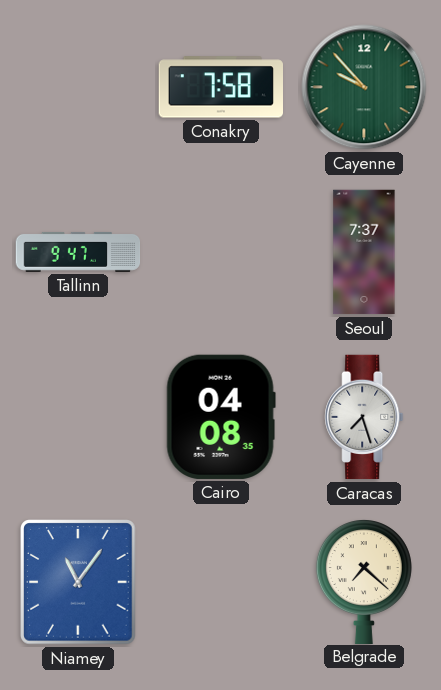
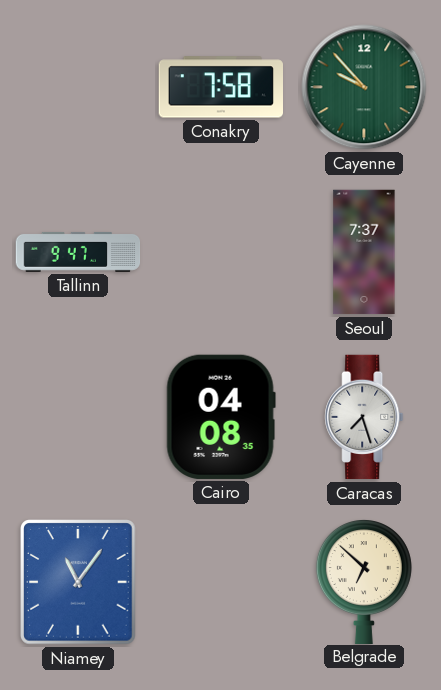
Belgrade: 7:22 -> 6:52 (364, 582)
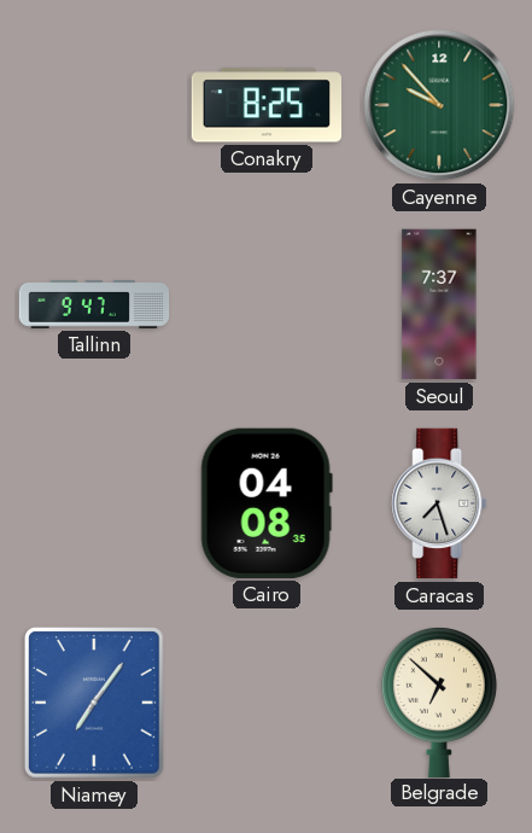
Conakry: 7:58 -> 8:25 (265, 105)
Niamey: 11:06 -> 7:06 (94, 703)
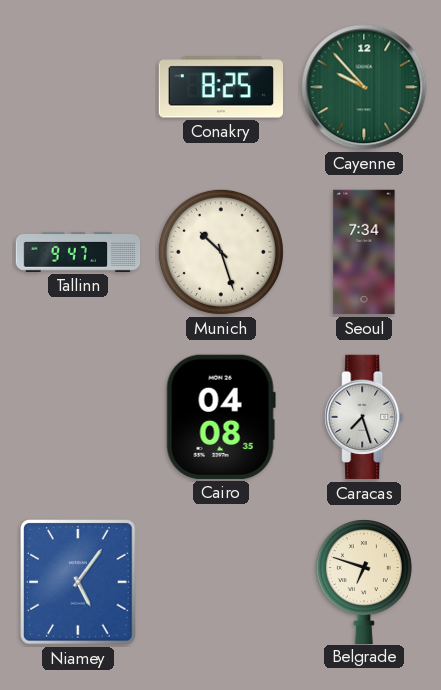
Munich: none -> 10:27 (221, 252)
Seoul: 7:37 -> 7:34 (364, 252)
Niamey: 7:06 -> 5:06 (78, 582)
Belgrade: 6:52 -> 6:48 (364, 582)
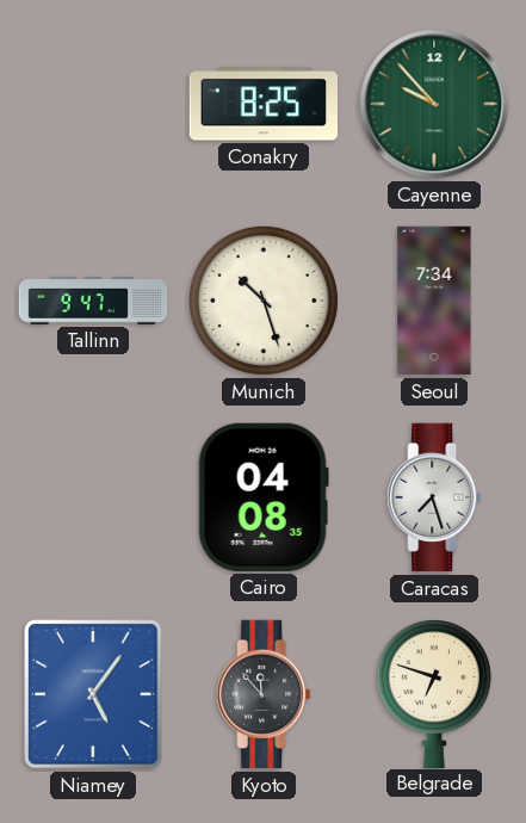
Kyoto: none -> 11:53 (264, 694)
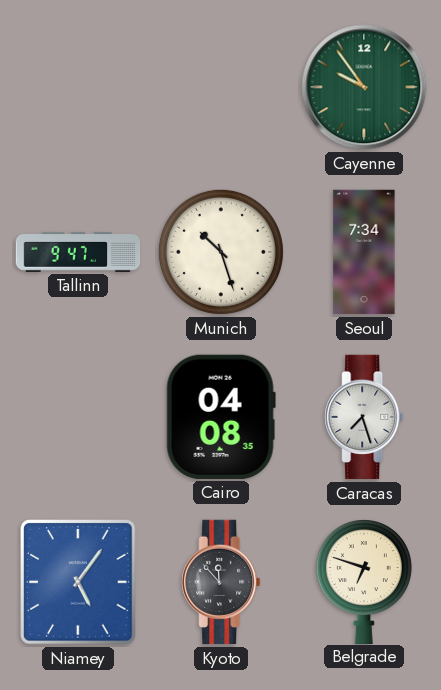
Conakry: 8:25 -> none (262, 104)
Cayenne: 9:53 -> 9:54 (364, 87)
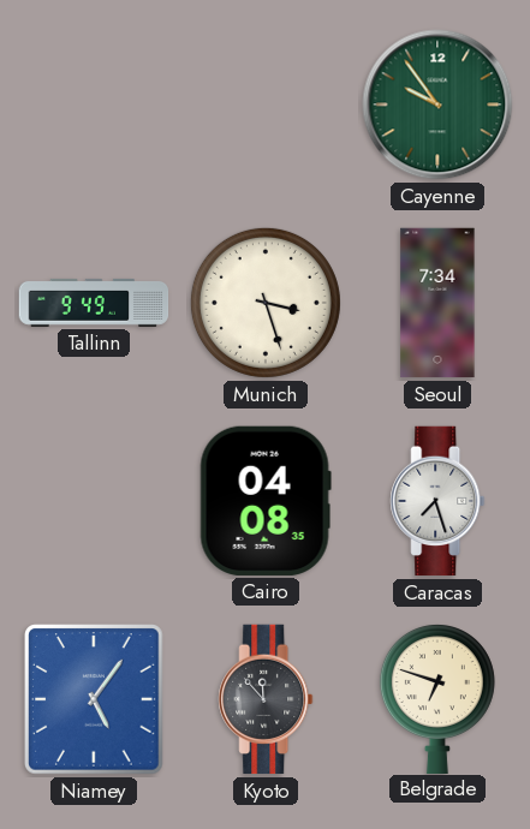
Tallinn: 9:47 -> 9:49 (94, 303)
Munich: 10:27 -> 3:27 (266, 303)
